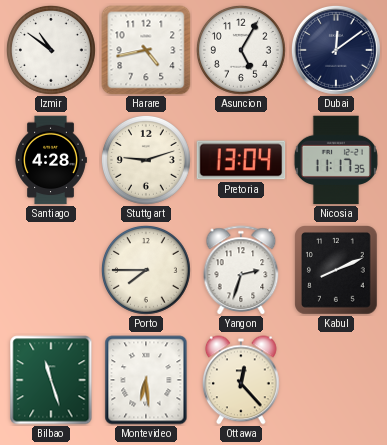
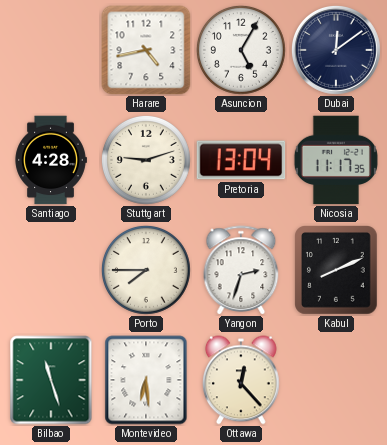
Izmir: 10:51 -> none (51, 50)
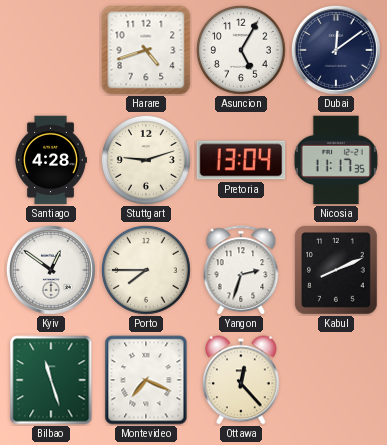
Harare: 4:43 -> 4:42 (146, 50)
Kyiv: none -> 12:51 (51, 270)
Montevideo: 6:29 -> 7:19 (146, 380)
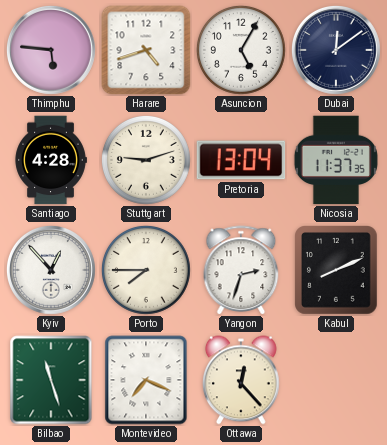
Thimphu: none -> 5:46 (51, 50)
Nicosia: 11:17 -> 11:37 (336, 160)
Kyiv: 12:51 -> 12:53 (51, 270)
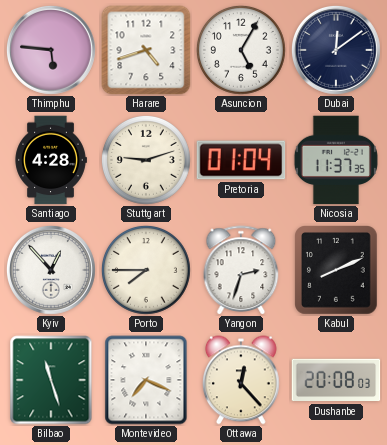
Pretoria: 13:04 -> 01:04 (241, 160)
Dushanbe: none -> 20:08 (336, 380)
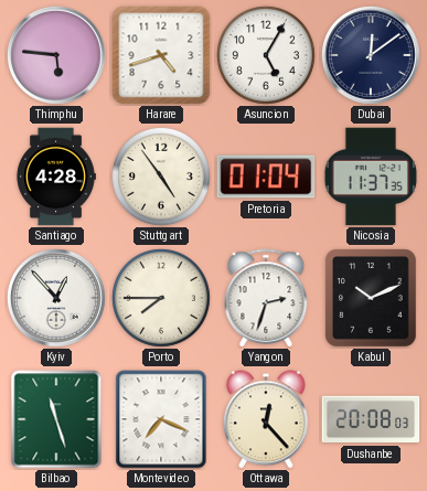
Stuttgart: 9:12 -> 4:54 (161, 177)
Kabul: 8:11 -> 10:11 (372, 299)
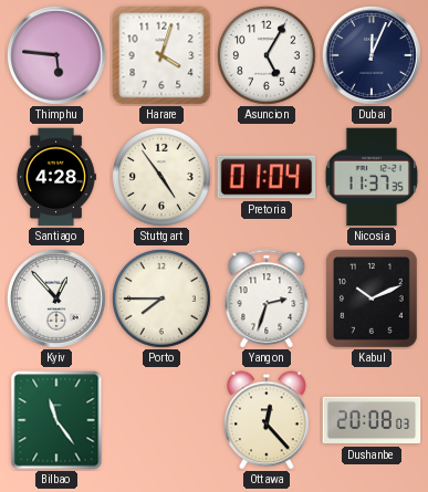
Harare: 4:42 -> 4:03 (161, 55)
Dubai: 12:09 -> 12:04 (372, 55)
Bilbao: 11:27 -> 11:24 (56, 420)
Montevideo: 7:19 -> none (161, 419)
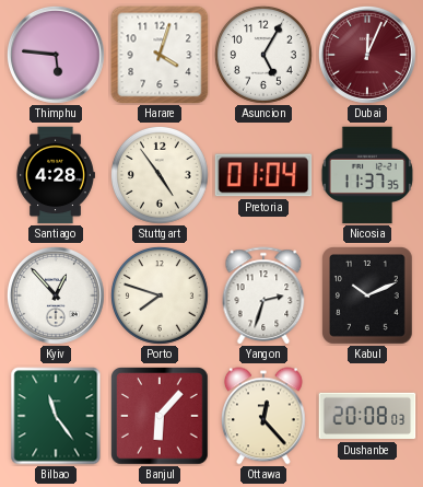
Dubai dial: navy -> burgundy (367, 55)
Porto: 7:45 -> 7:48 (160, 295)
Banjul: none -> 6:07 (161, 417)
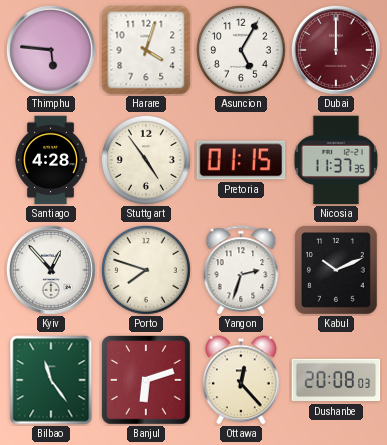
Dubai: 12:04 -> 12:00 (336, 50)
Pretoria: 01:04 -> 01:15 (241, 160)
Banjul: 6:07 -> 6:12 (147, 381)
